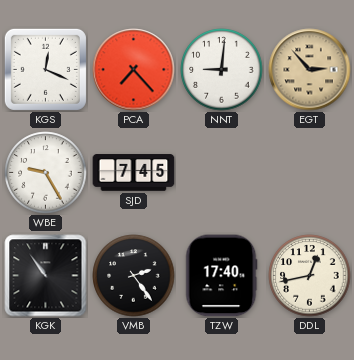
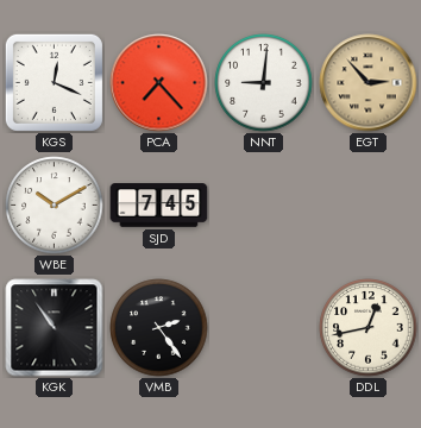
WBE: 9:25 -> 10:10 (55, 206)
TZW: 17:40 -> none (221, 276)
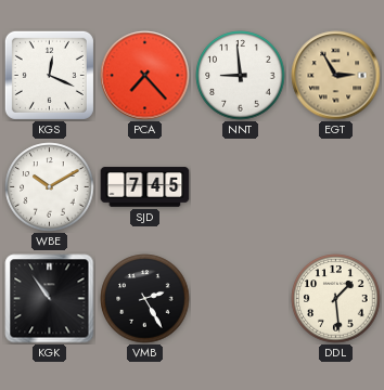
NNT: 9:01 -> 8:59 (241, 76)
EGT: 2:53 -> 2:55 (336, 76)
VMB: 2:24 -> 2:25 (145, 299)
DDL: 12:43 -> 1:29 (336, 299)
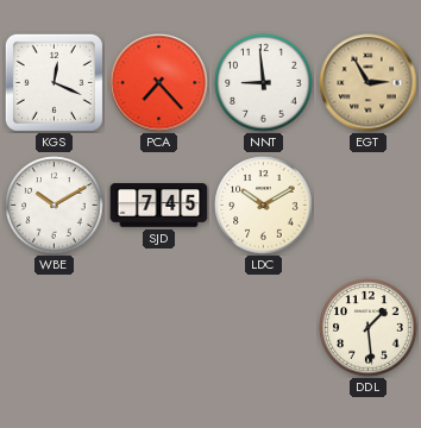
LDC: none -> 10:10 (264, 206)
KGK: 10:54 -> none (50, 299)
VMB: 2:25 -> none (145, 299)
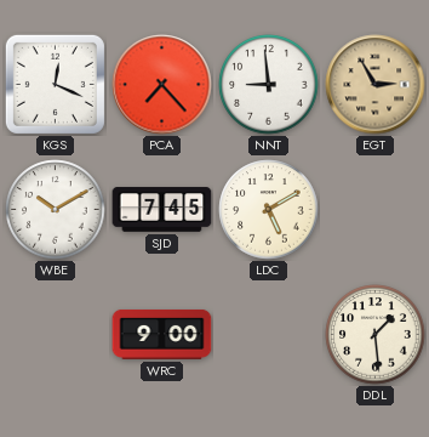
LDC: 10:10 -> 5:10 (269, 210)
WRC: none -> 9:00 (162, 334)
